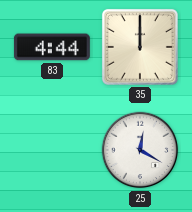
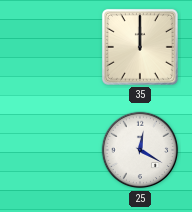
83: 4:44 -> none (52, 47)
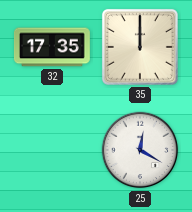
32: none -> 17:35 (52, 47)
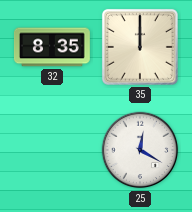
32: 17:35 -> 8:35 (52, 47)
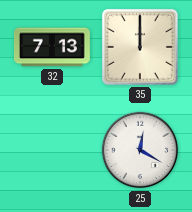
32: 8:35 -> 7:13 (52, 47)
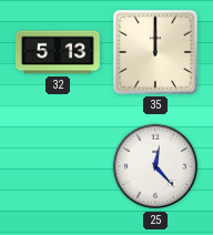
32: 7:13 -> 5:13 (58, 52)
25: 12:20 -> 12:23 (155, 166)
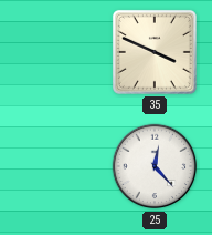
32: 5:13 -> none (58, 52)
35: 12:00 -> 3:49 (155, 52)
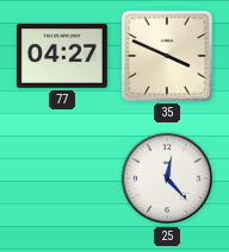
77: none -> 04:27 (62, 57)
